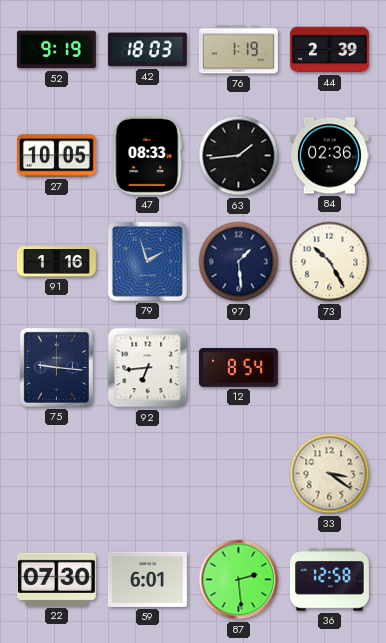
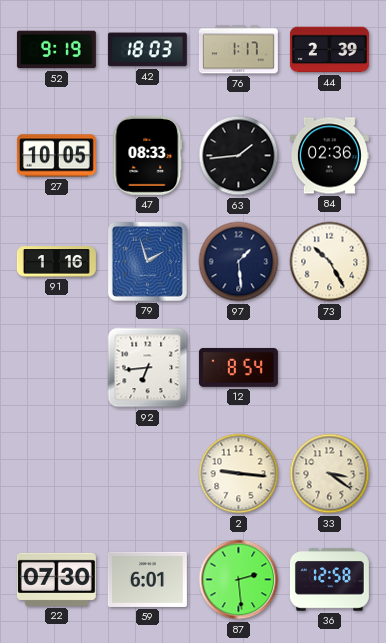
76: 1:19 -> 1:17 (238, 50)
75: 9:16 -> none (56, 367)
2: none -> 9:16 (239, 474)
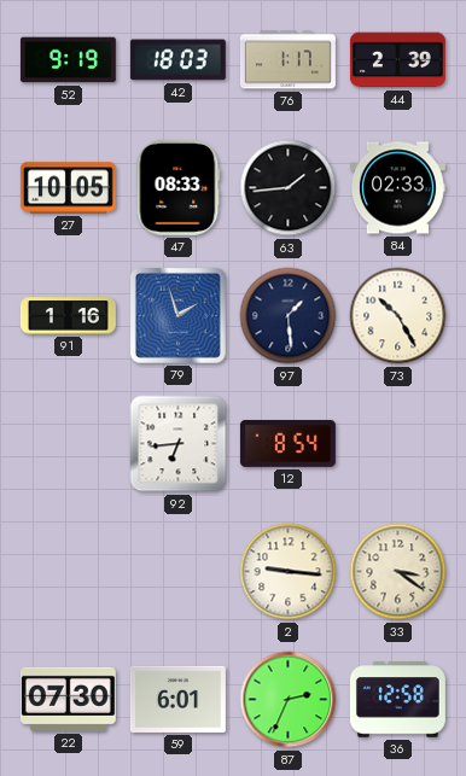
84: 02:36 -> 02:33 (397, 188)
87: 2:29 -> 2:34 (289, 700)
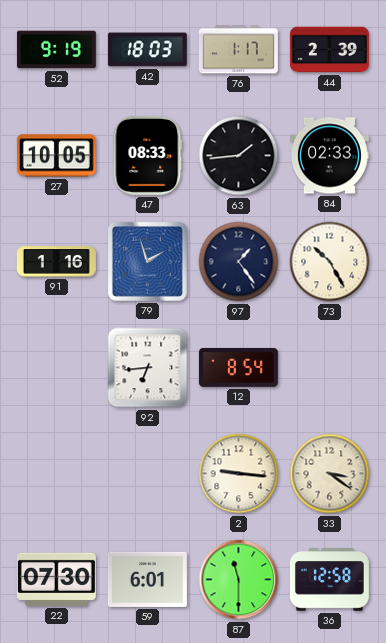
97: 1:29 -> 1:24 (239, 262)
87: 2:34 -> 11:30 (239, 580)
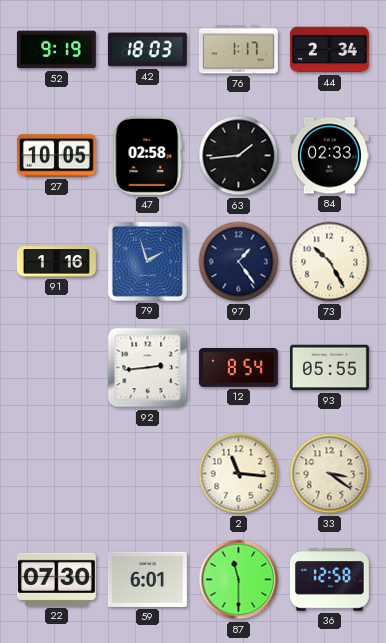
44: 2:39 -> 2:34 (329, 50)
47: 08:33 -> 02:58 (148, 155)
92: 6:44 -> 2:44 (148, 368)
93: none -> 05:55 (329, 368)
2: 9:16 -> 11:16 (239, 474)
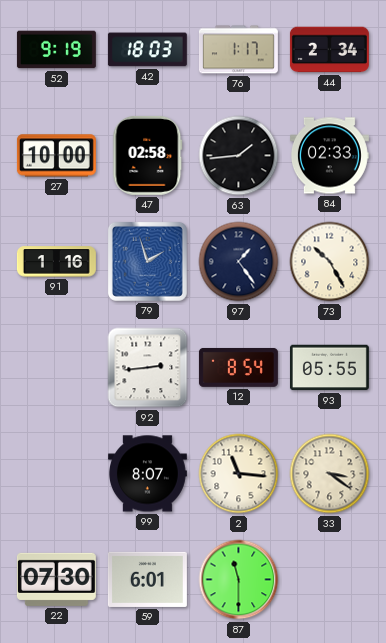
27: 10:05 -> 10:00 (56, 156)
99: none -> 8:07 (147, 474)
36: 12:58 -> none (329, 580)
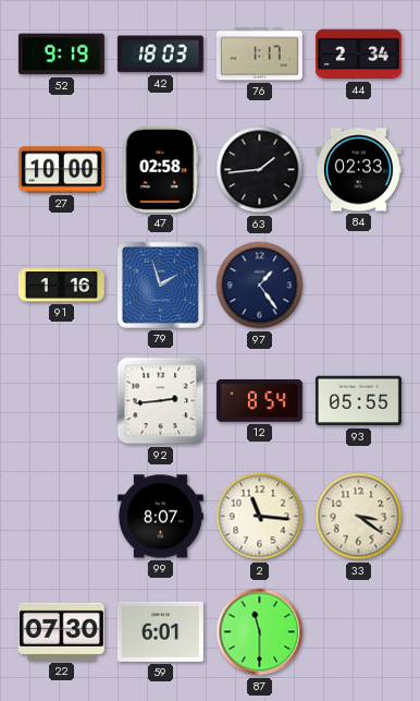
73: 10:25 -> none (330, 262)
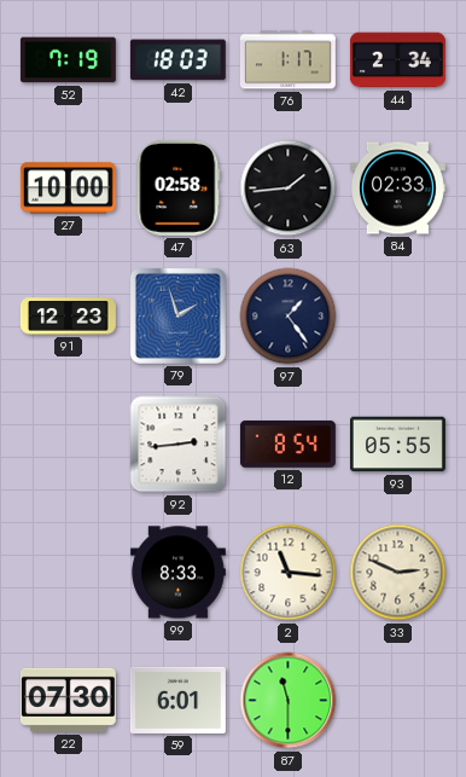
52: 9:19 -> 7:19 (68, 60)
91: 1:16 -> 12:23 (68, 317)
99: 8:07 -> 8:33 (177, 573)
33: 3:21 -> 2:49 (398, 573)
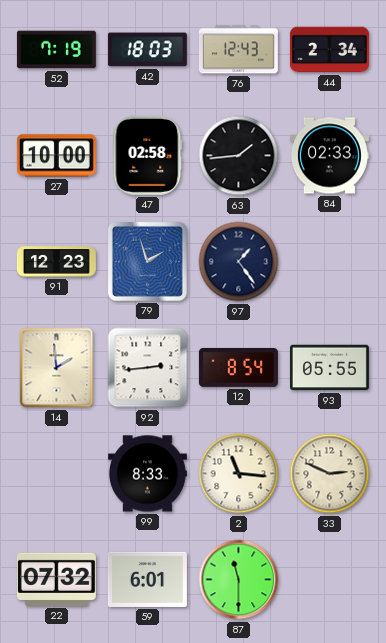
76: 1:17 -> 12:43 (238, 50)
14: none -> 1:59 (57, 368)
22: 07:30 -> 07:32 (56, 579)
